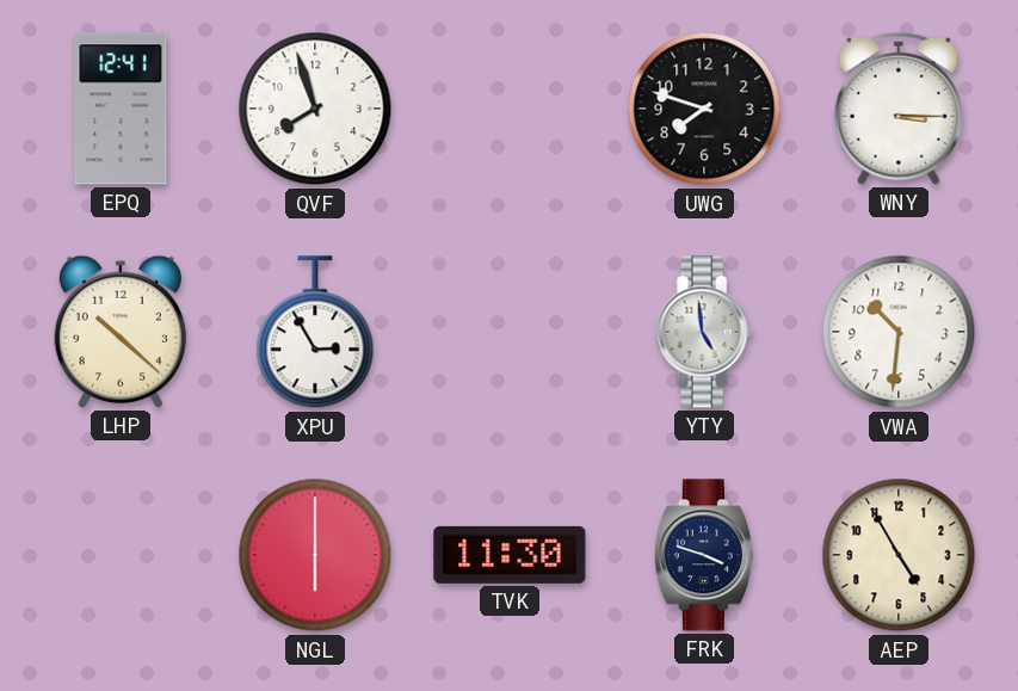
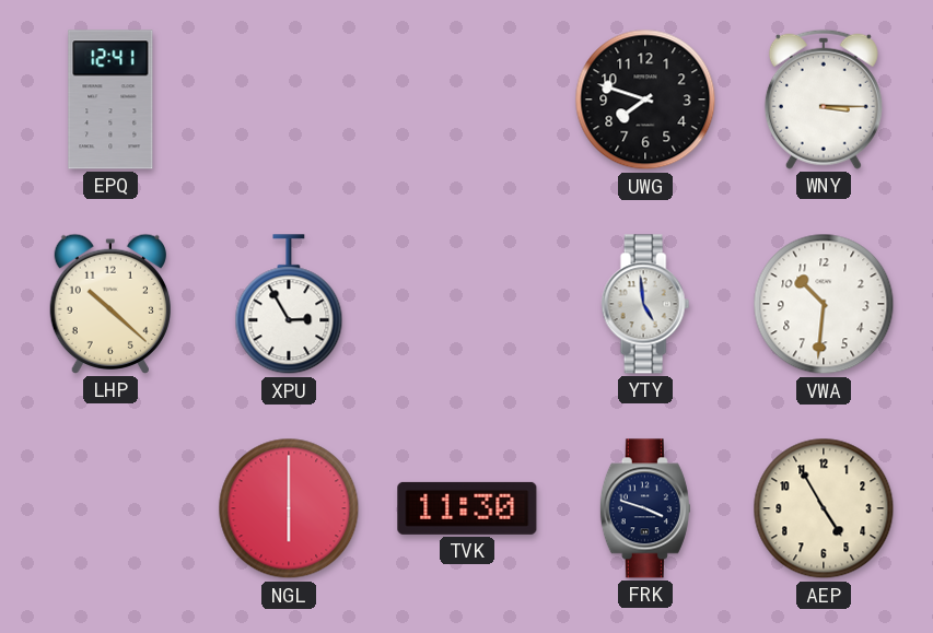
QVF: 7:57 -> none (315, 109)
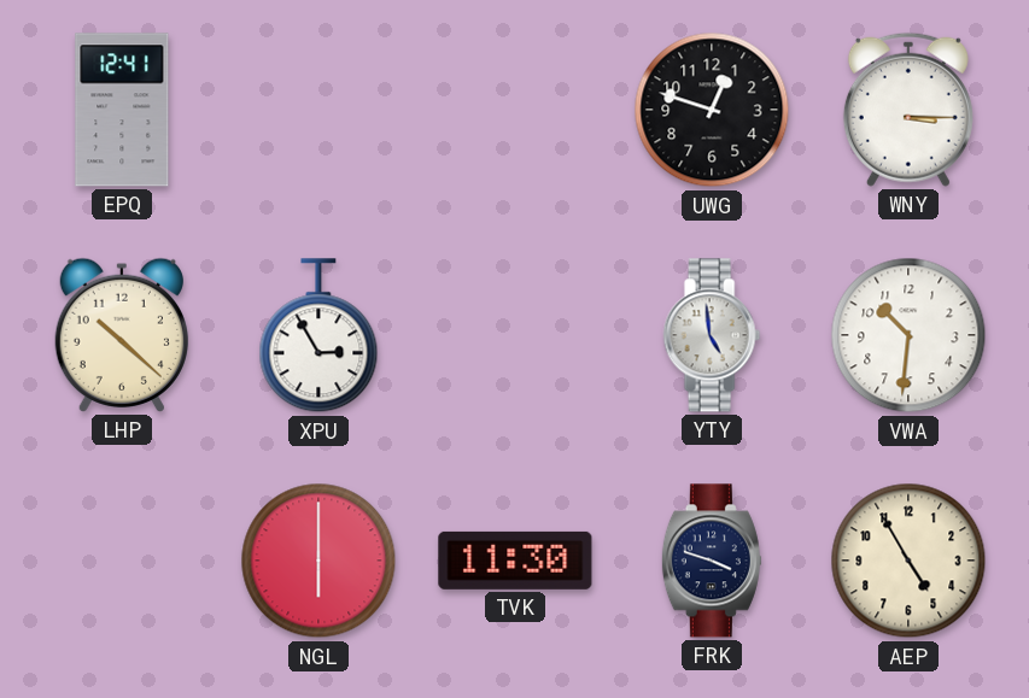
UWG: 7:48 -> 12:48 (712, 110)
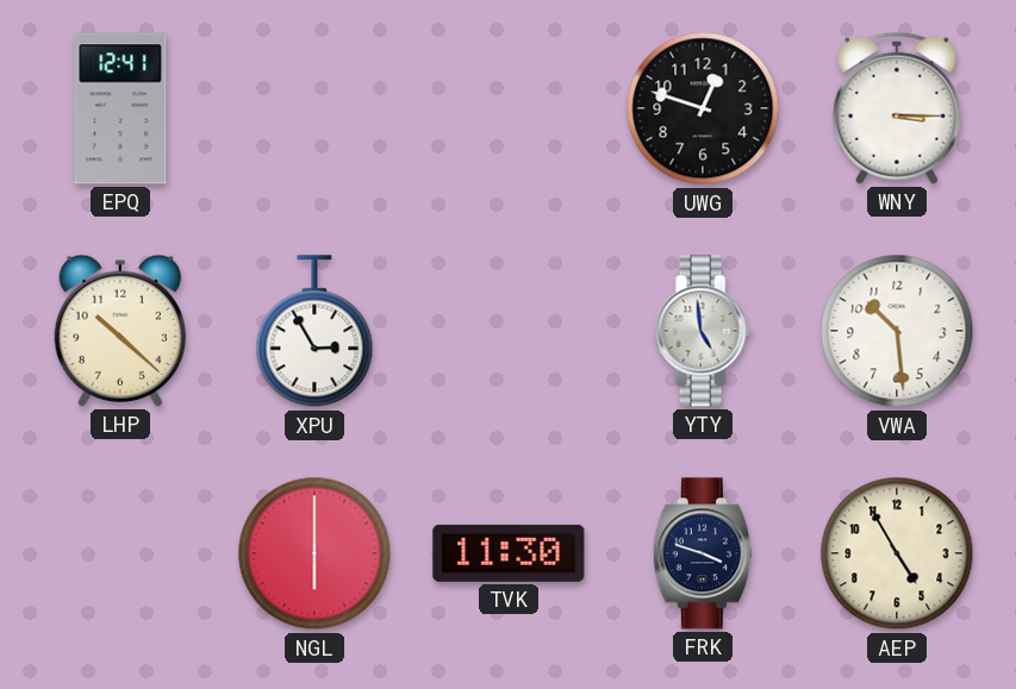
VWA: 10:31 -> 10:29 (897, 331)
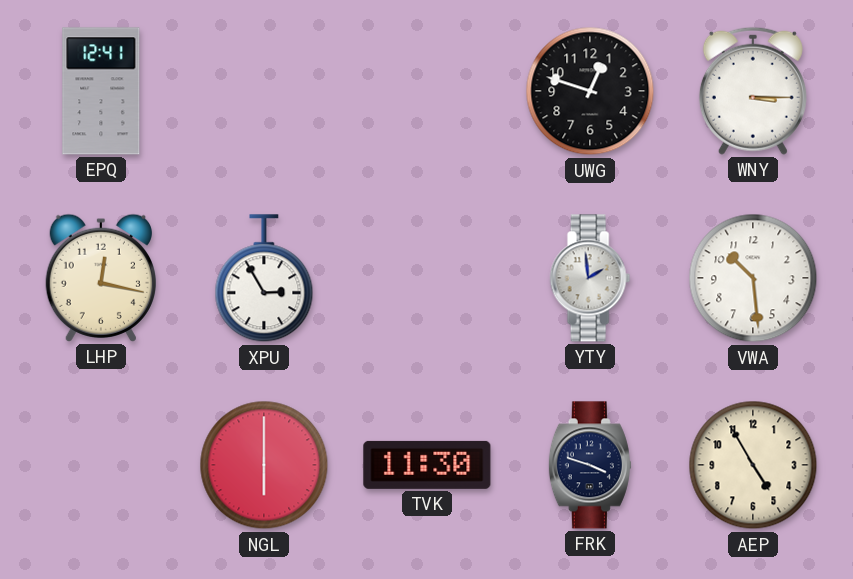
LHP: 10:22 -> 12:17 (101, 278)
YTY: 4:59 -> 1:59 (590, 278)
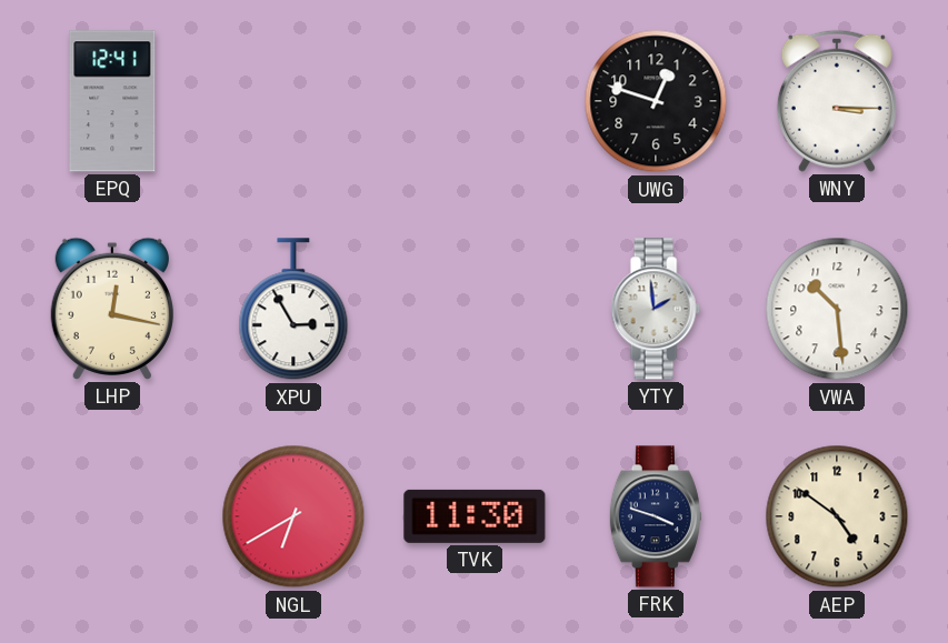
NGL: 6:00 -> 6:40 (293, 516)
AEP: 4:55 -> 4:51 (837, 516)
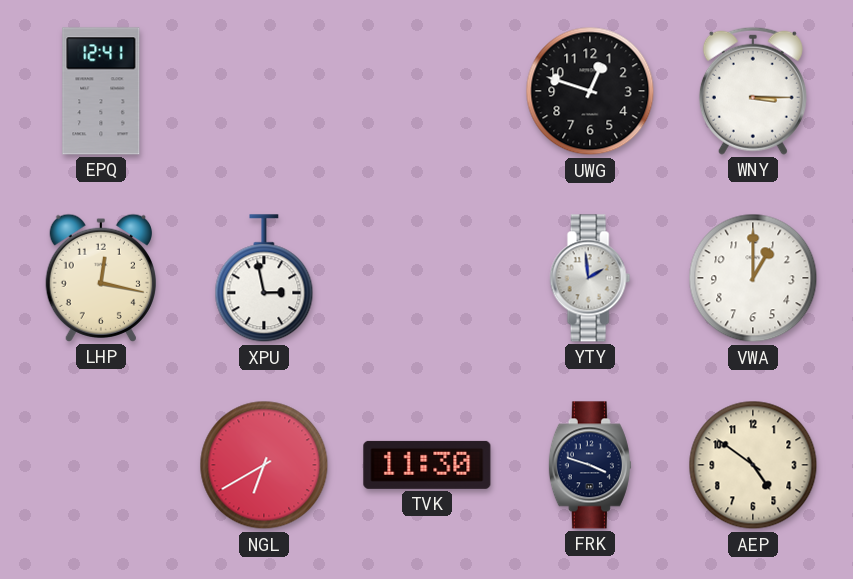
XPU: 2:55 -> 2:58 (264, 279)
VWA: 10:29 -> 1:00 (753, 278)
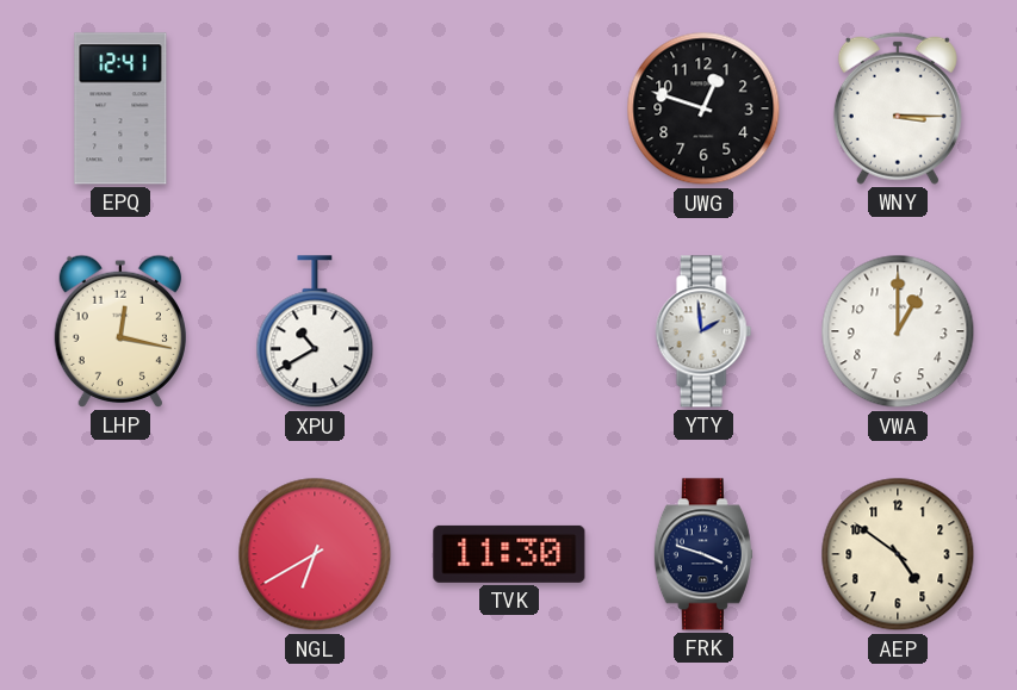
XPU: 2:58 -> 10:40 (315, 332)
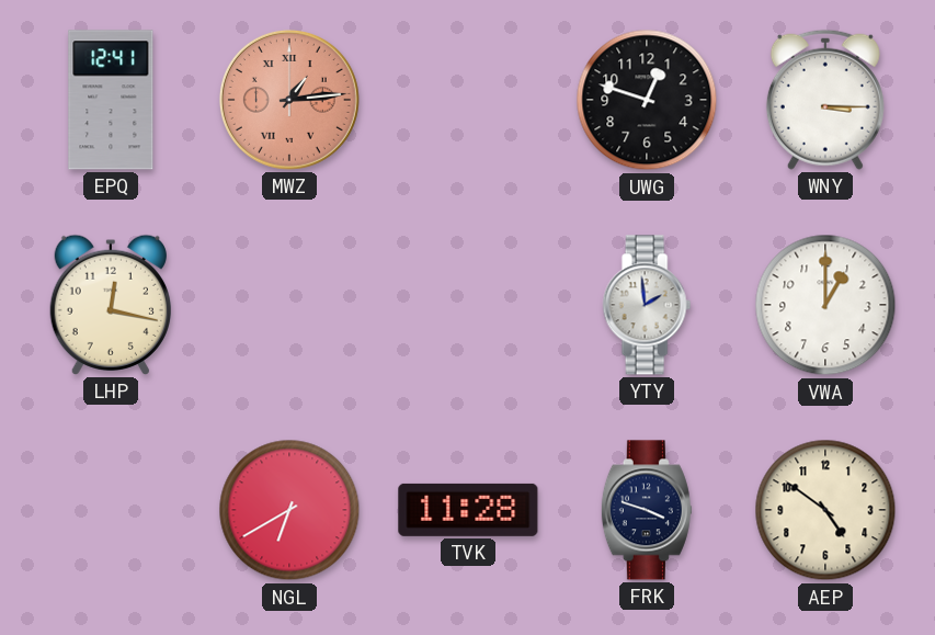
MWZ: none -> 1:14 (289, 100)
XPU: 10:40 -> none (315, 332)
TVK: 11:30 -> 11:28 (468, 510)
